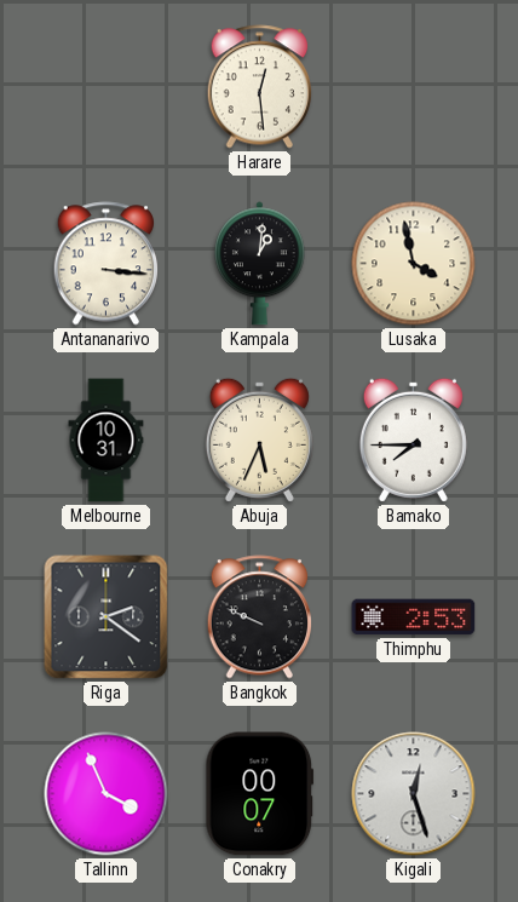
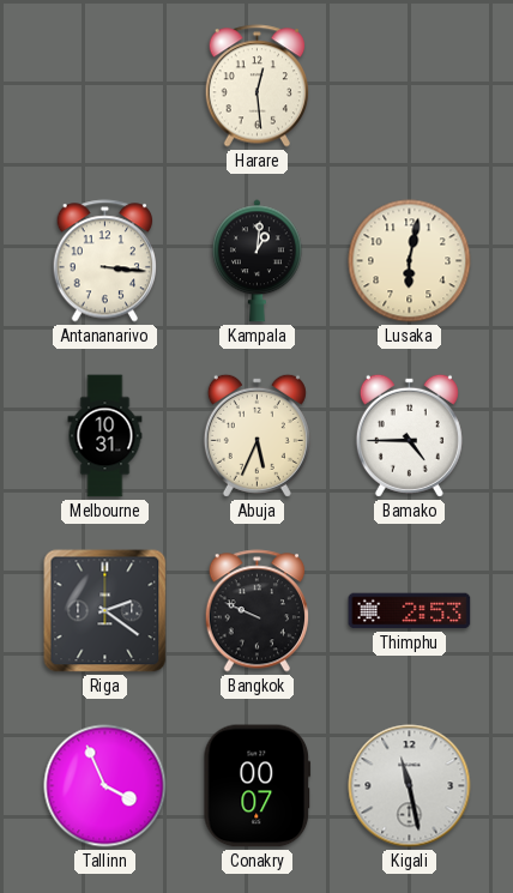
Lusaka: 3:58 -> 6:02 (410, 261)
Bamako: 7:45 -> 4:45 (409, 435)
Kigali: 12:27 -> 11:28 (410, 786)
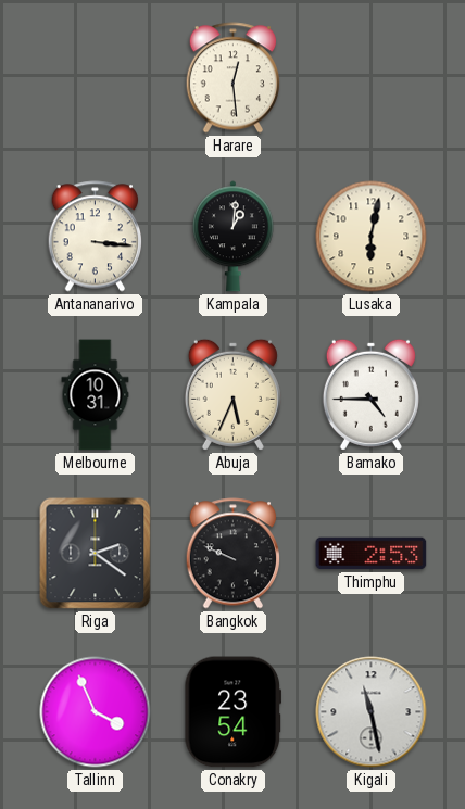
Conakry: 00:07 -> 23:54 (234, 712)
